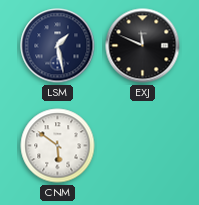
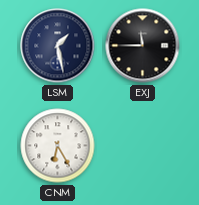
EXJ: 11:49 -> 11:45 (143, 46)
CNM: 5:51 -> 6:25 (58, 146)
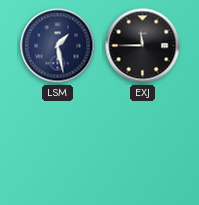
CNM: 6:25 -> none (58, 146)
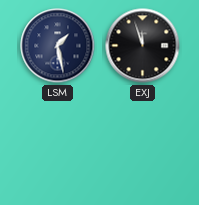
EXJ: 11:45 -> 11:57 (143, 46)
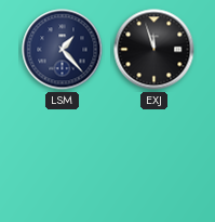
LSM: 1:28 -> 1:23 (63, 50)
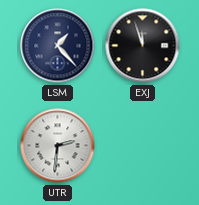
UTR: none -> 2:31 (58, 146)
